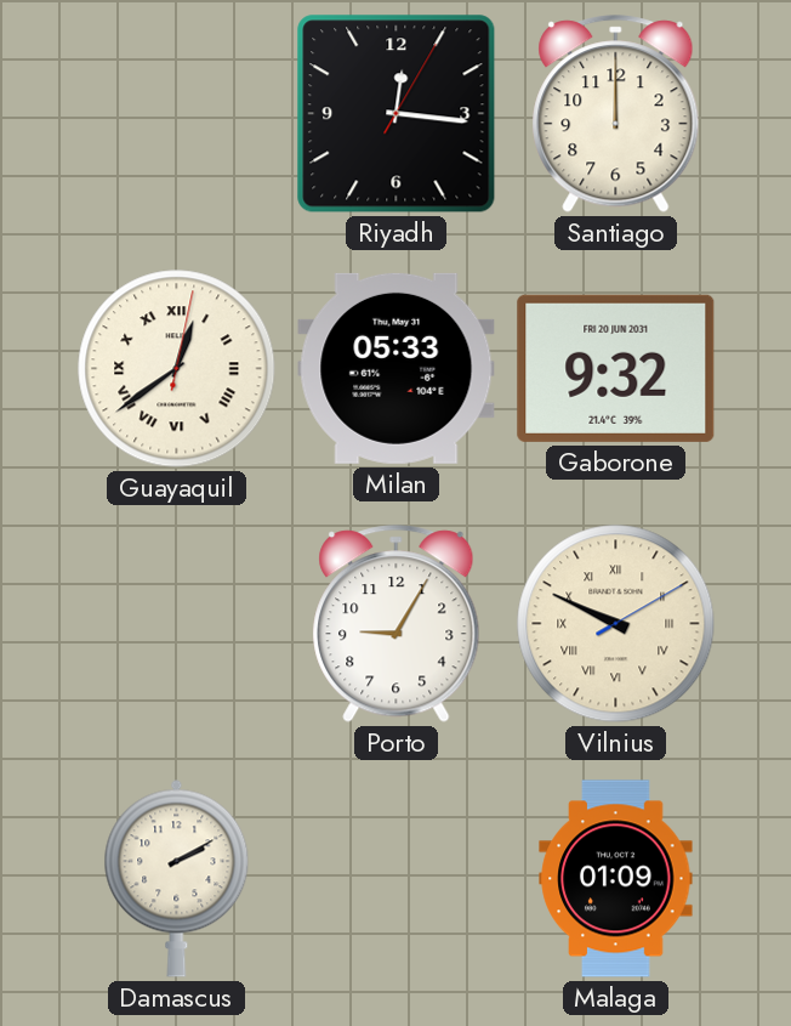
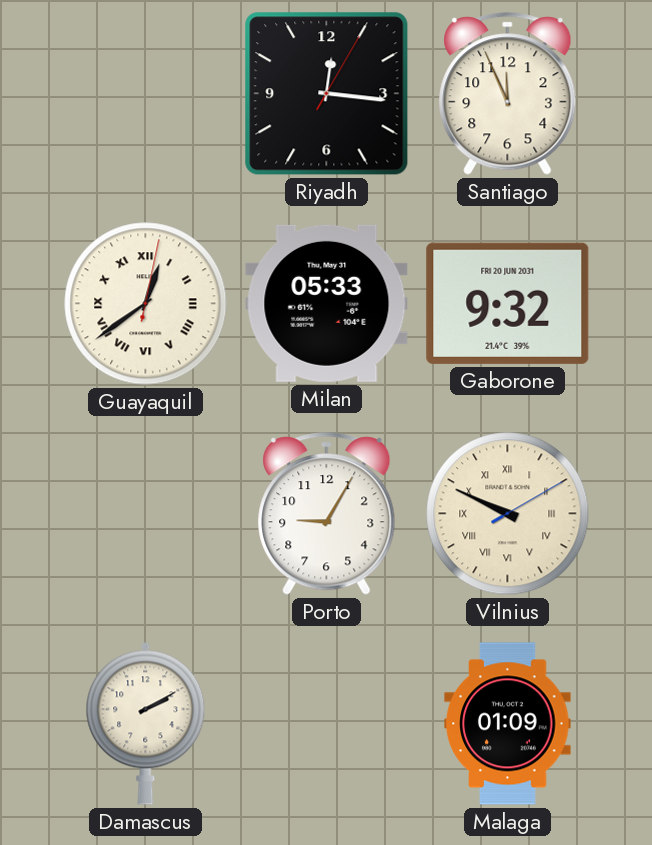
Santiago: 12:00 -> 11:56 (508, 94)
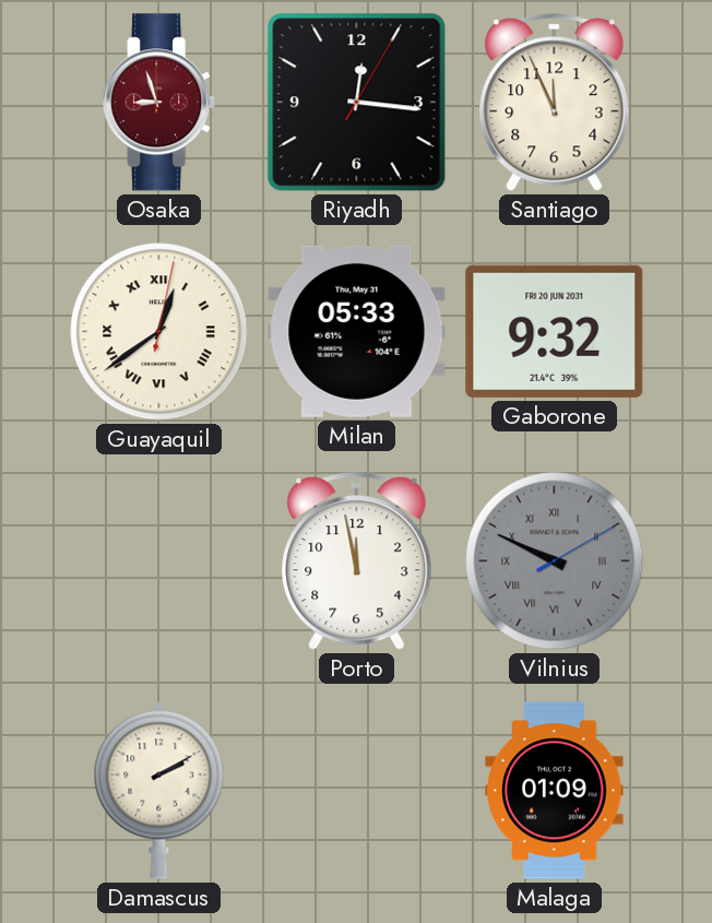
Osaka: none -> 8:57 (159, 103)
Porto: 9:05 -> 11:58 (357, 561)
Vilnius dial: cream -> grey (555, 561)
